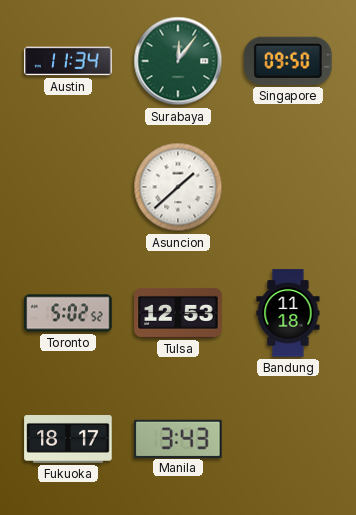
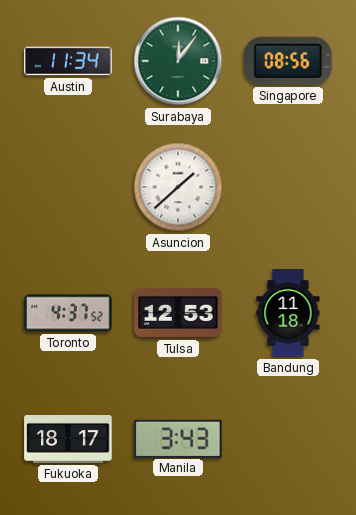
Singapore: 09:50 -> 08:56 (289, 61)
Toronto: 5:02 -> 4:37 (68, 313)
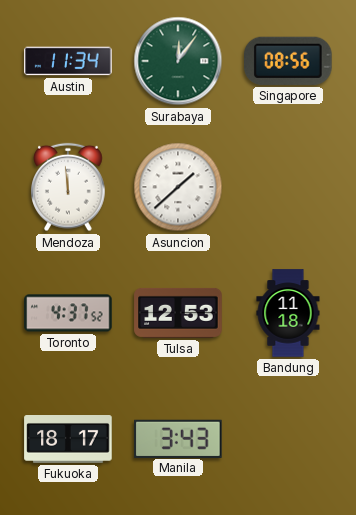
Mendoza: none -> 11:59 (69, 187)
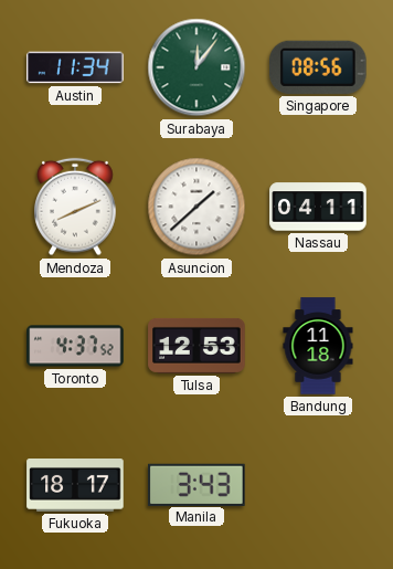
Mendoza: 11:59 -> 8:11 (76, 207)
Nassau: none -> 04:11 (318, 207)
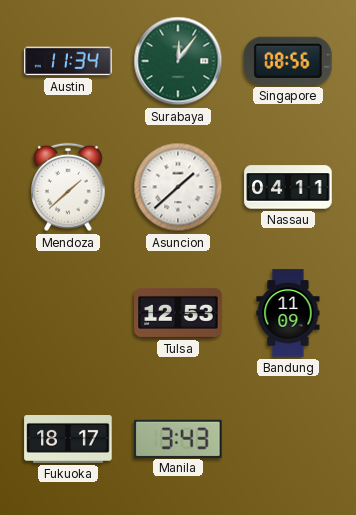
Mendoza: 8:11 -> 1:38 (69, 187)
Toronto: 4:37 -> none (75, 346)
Bandung: 11:18 -> 11:09 (288, 313)
